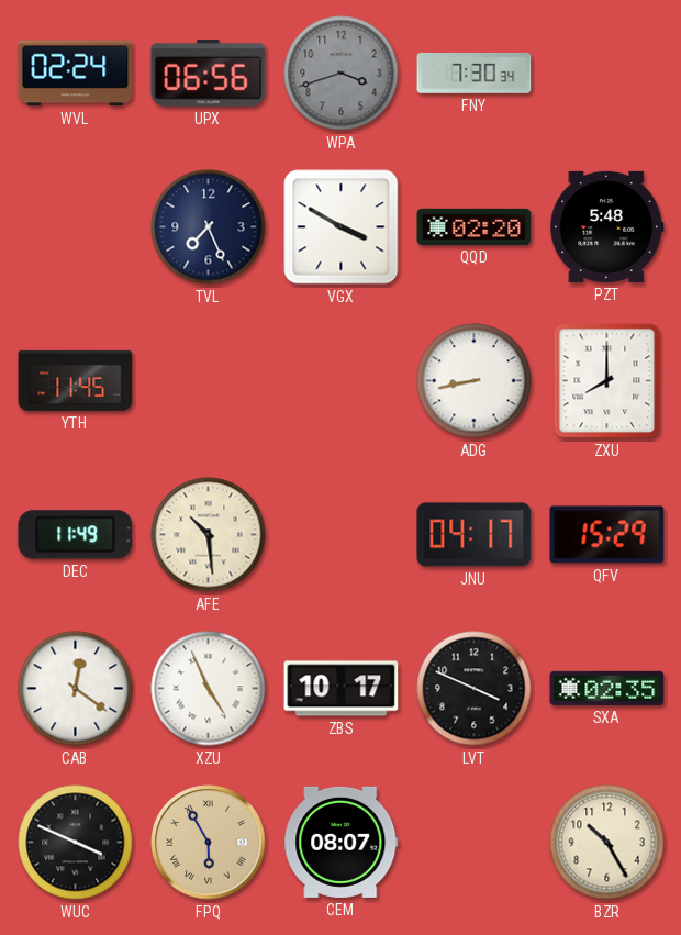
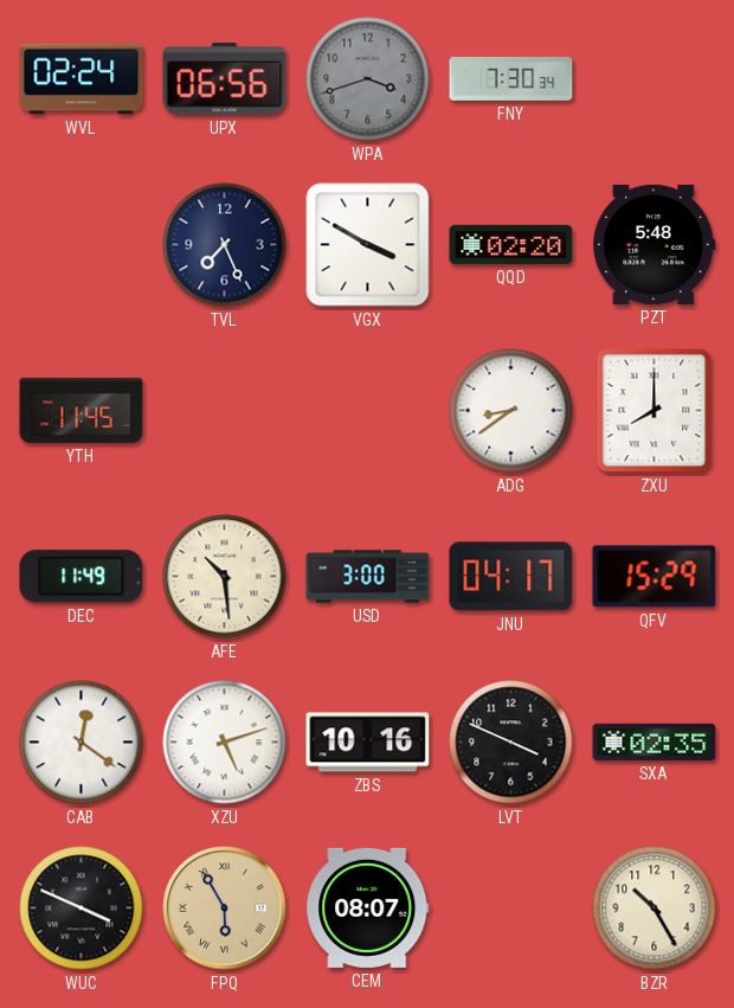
ADG: 8:43 -> 8:39 (511, 411)
USD: none -> 3:00 (368, 577)
XZU: 4:56 -> 5:12 (225, 743)
ZBS: 10:17 -> 10:16 (368, 743)
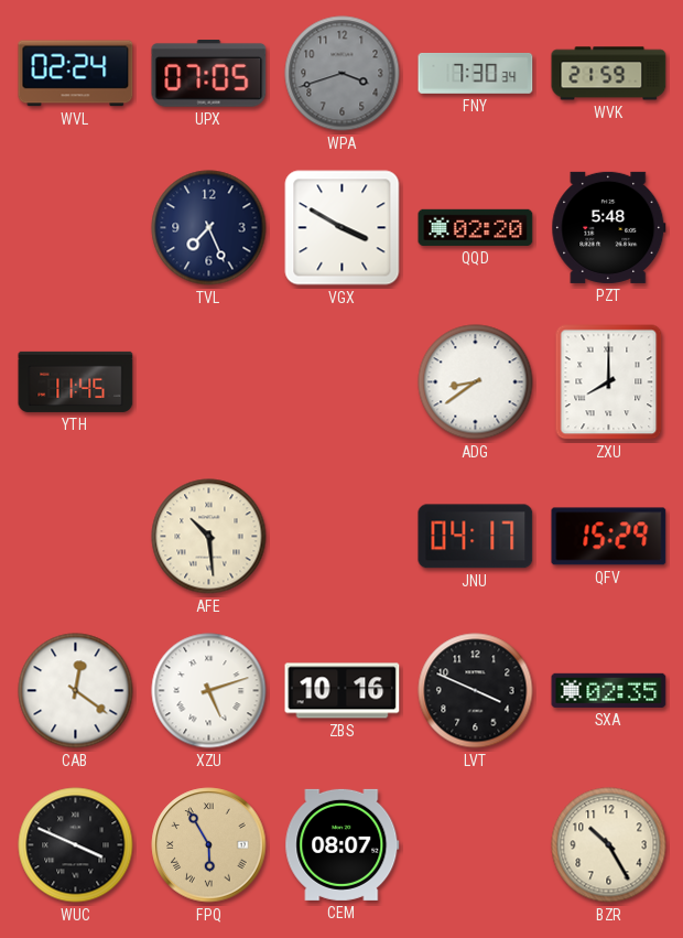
UPX: 06:56 -> 07:05 (209, 74)
WVK: none -> 21:59 (609, 74)
DEC: 11:49 -> none (82, 577)
USD: 3:00 -> none (368, 577)
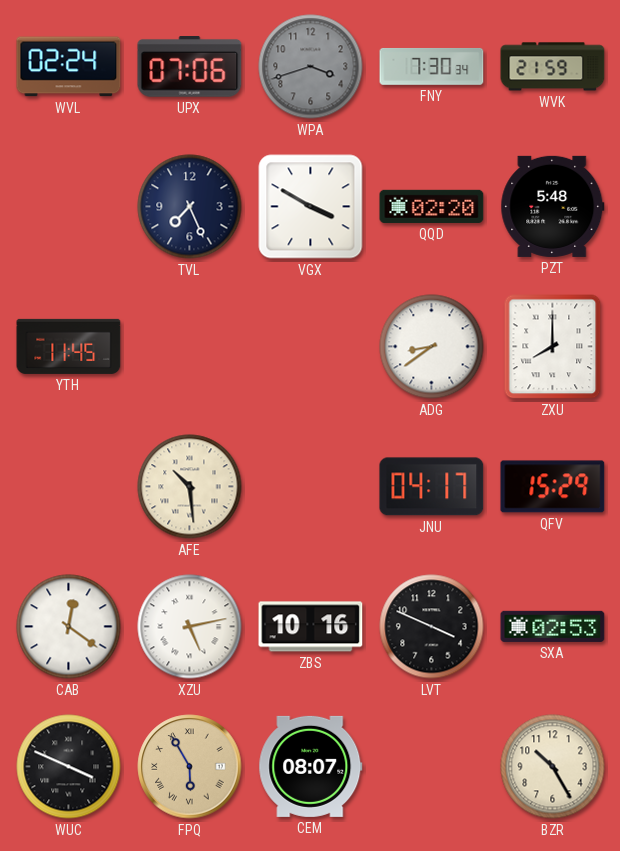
UPX: 07:05 -> 07:06 (190, 67)
XZU: 5:12 -> 5:13 (190, 627)
SXA: 02:35 -> 02:53 (553, 626)
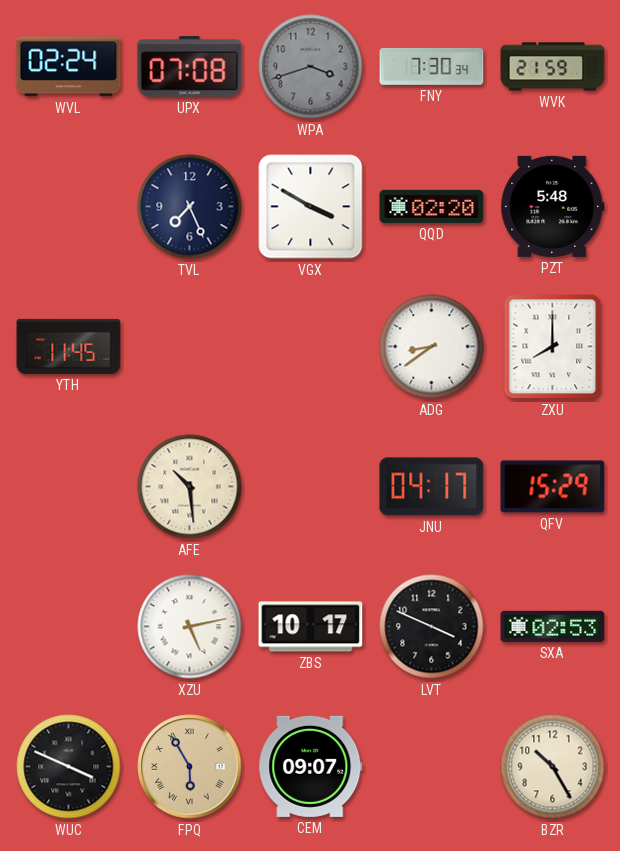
UPX: 07:06 -> 07:08 (190, 67)
CAB: 12:21 -> none (69, 627)
ZBS: 10:16 -> 10:17 (311, 627)
CEM: 08:07 -> 09:07 (311, 766)
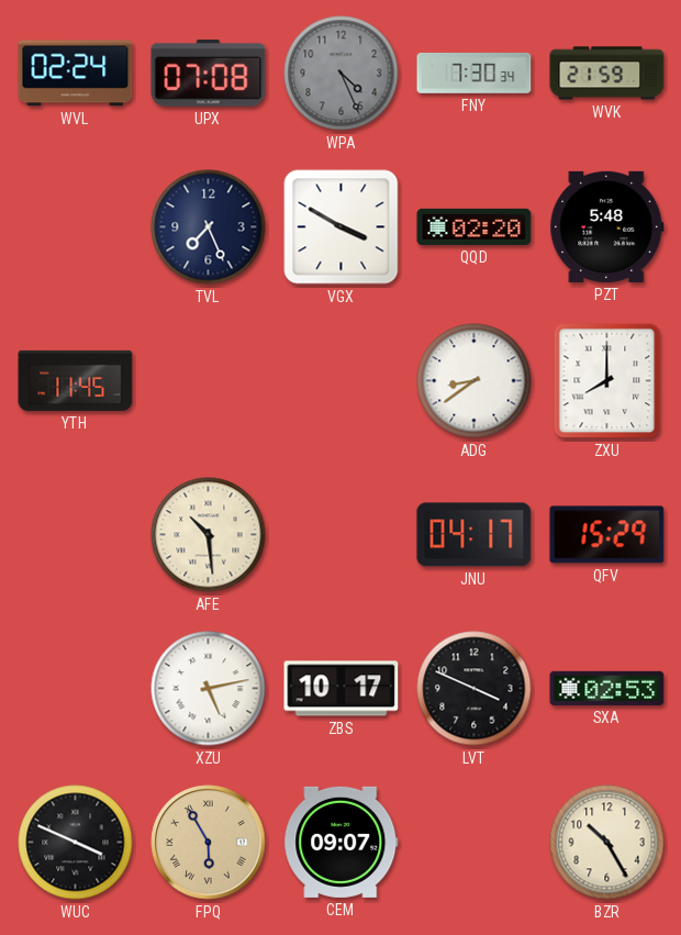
WPA: 3:42 -> 4:26 (342, 74)
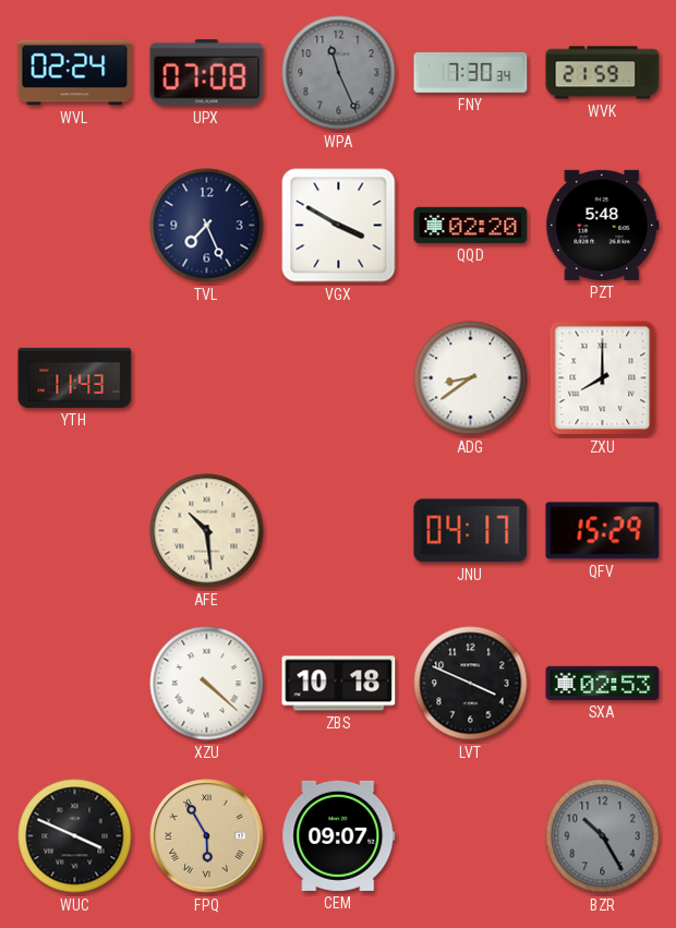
WPA: 4:26 -> 11:26 (339, 73)
YTH: 11:45 -> 11:43 (75, 377)
XZU: 5:13 -> 4:22 (207, 684)
ZBS: 10:17 -> 10:18 (339, 684)
BZR dial: cream -> grey (603, 836)
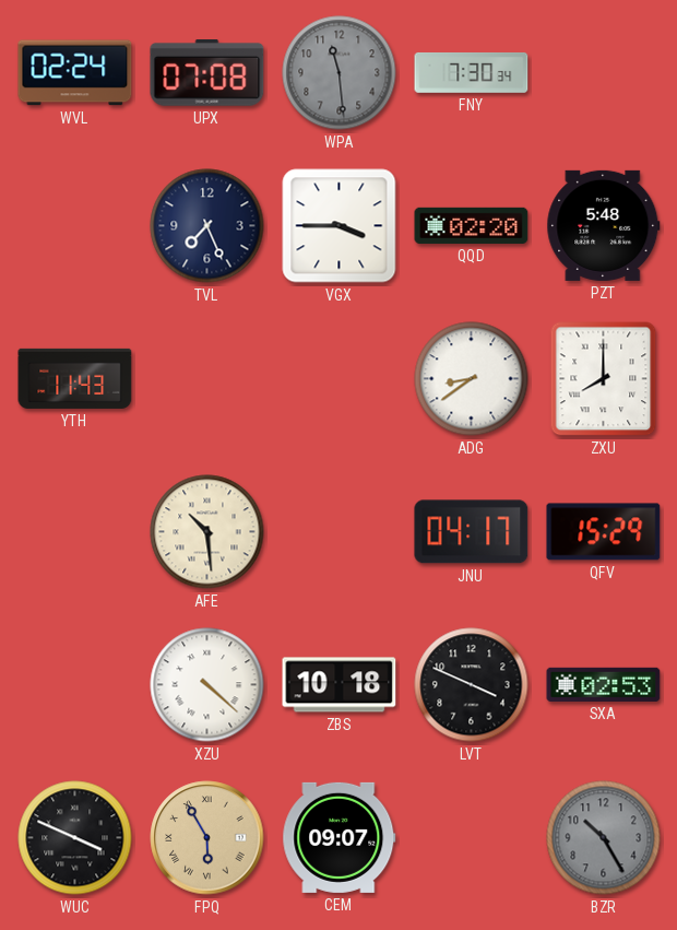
WPA: 11:26 -> 11:29 (340, 73)
WVK: 21:59 -> none (603, 73)
VGX: 3:50 -> 3:45 (340, 226)
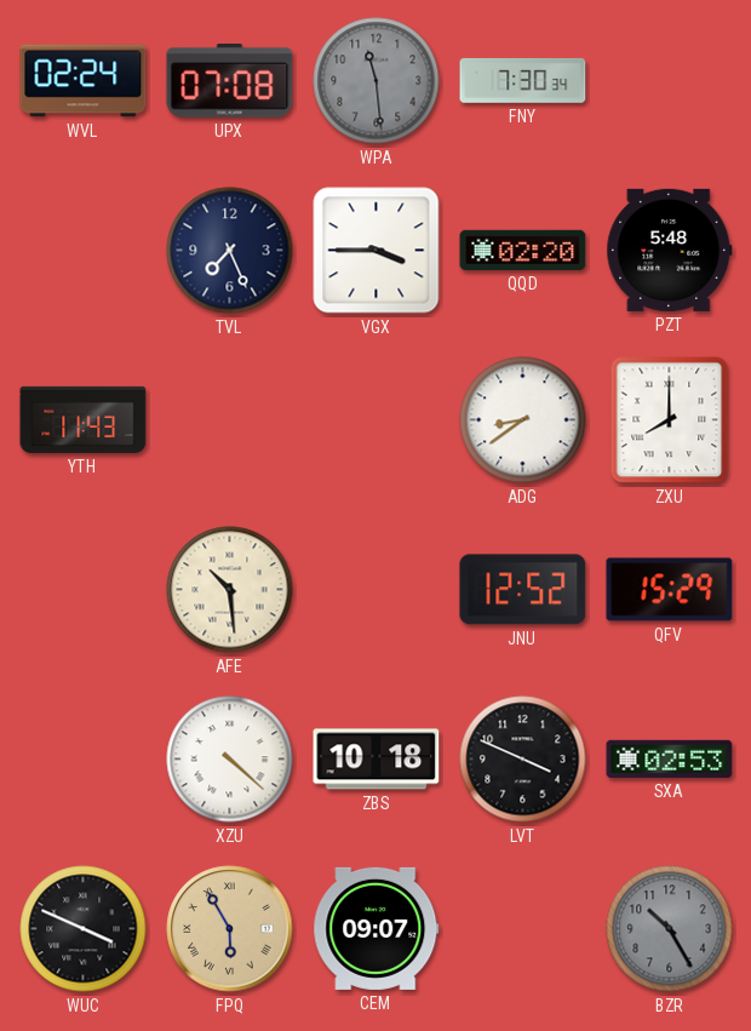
JNU: 04:17 -> 12:52 (523, 590)
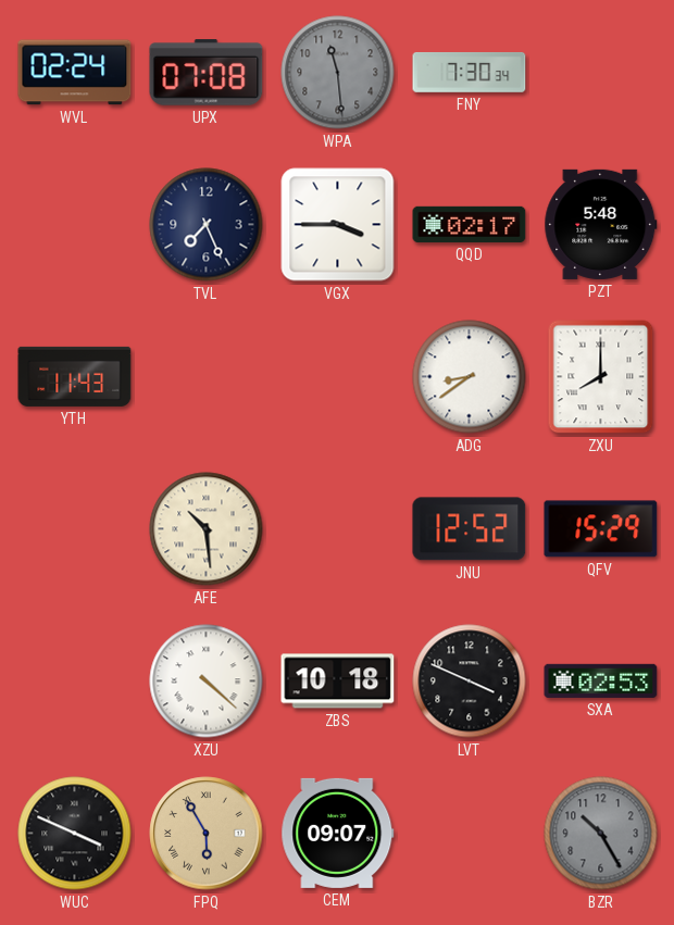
QQD: 02:20 -> 02:17 (470, 224)
